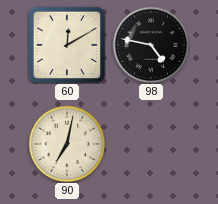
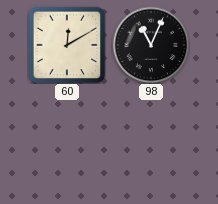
98: 4:47 -> 11:04 (151, 45)
90: 7:02 -> none (67, 144)
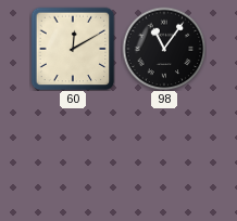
98: 11:04 -> 11:06 (164, 49)
